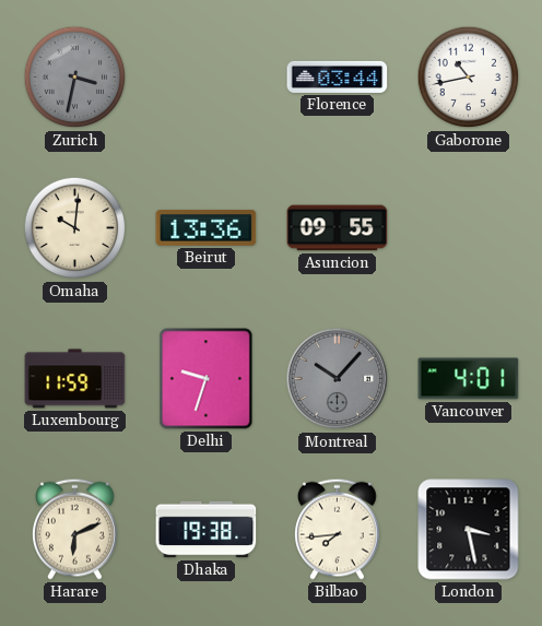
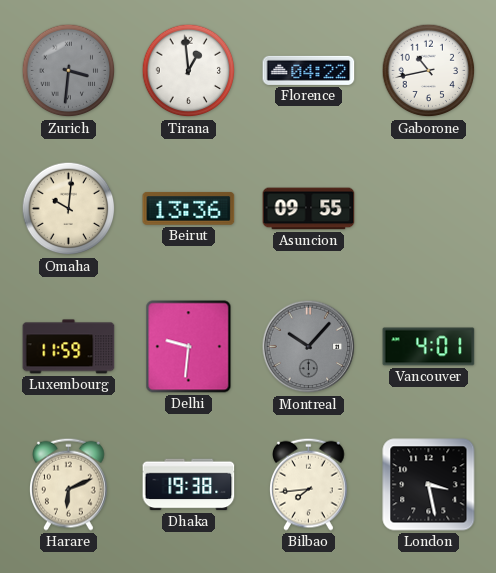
Zurich: 3:32 -> 3:31 (69, 71)
Tirana: none -> 12:59 (189, 71)
Florence: 03:44 -> 04:22 (309, 70)
Delhi: 9:33 -> 9:31 (189, 347)
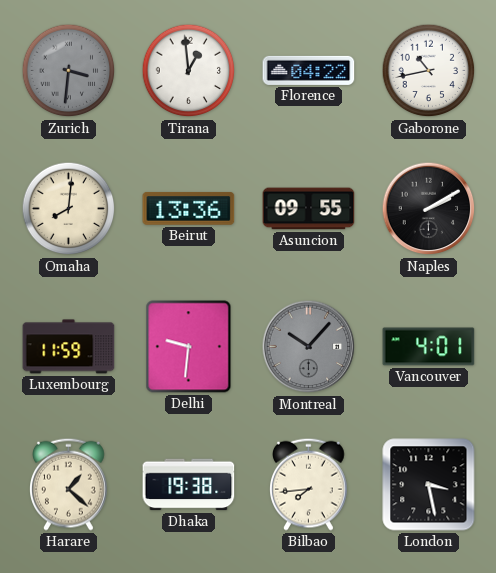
Omaha: 10:01 -> 8:01 (69, 209)
Naples: none -> 2:10 (429, 209)
Harare: 6:11 -> 1:22 (69, 484)
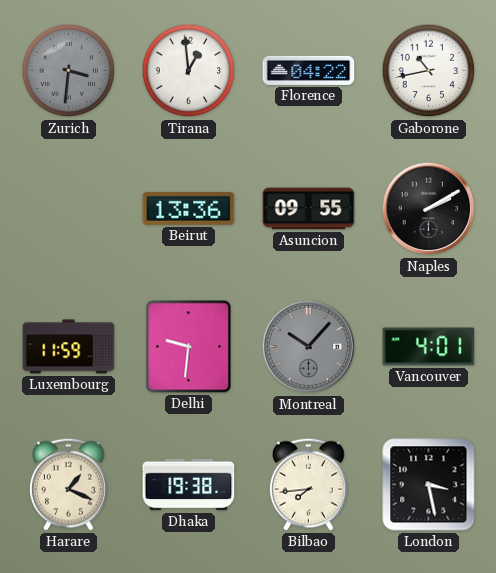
Omaha: 8:01 -> none (69, 209)
Harare: 1:22 -> 1:19 (69, 484)
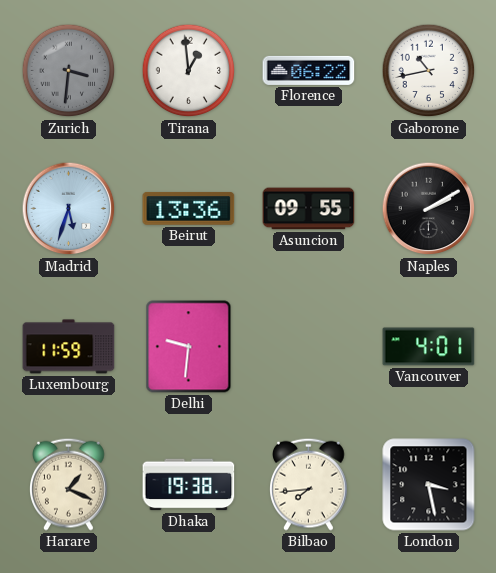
Florence: 04:22 -> 06:22 (309, 70)
Madrid: none -> 5:33 (69, 209)
Montreal: 10:07 -> none (309, 347)
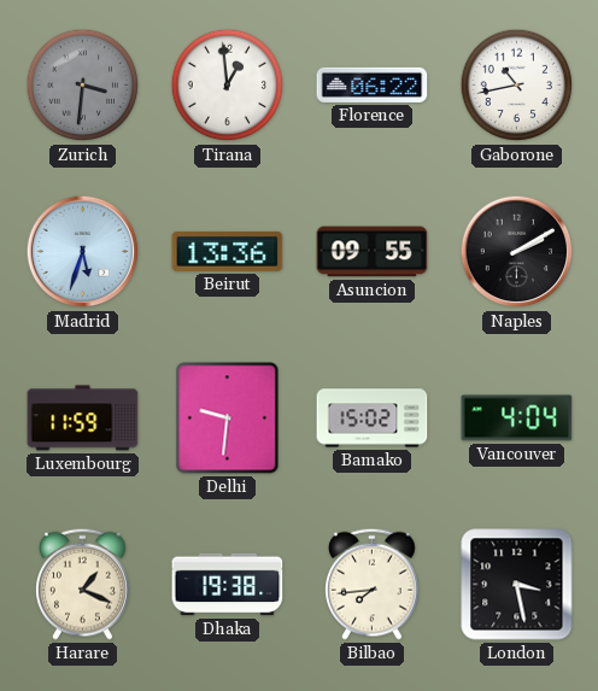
Bamako: none -> 15:02 (373, 418)
Vancouver: 4:01 -> 4:04 (517, 418)
